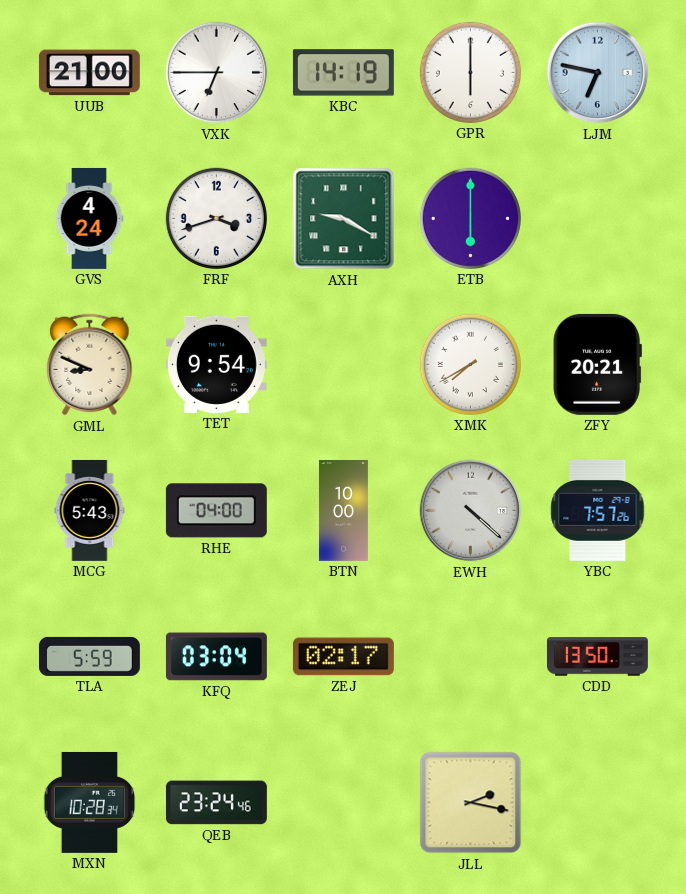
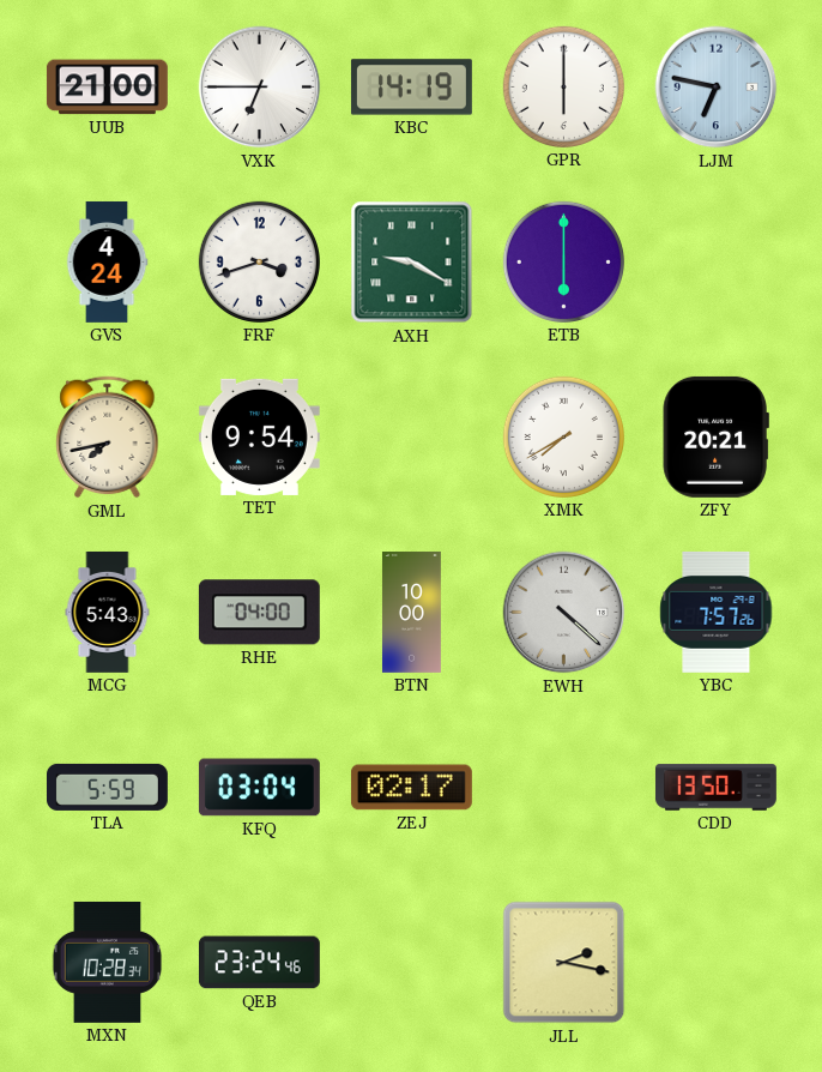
GML: 8:49 -> 7:43 (108, 438)
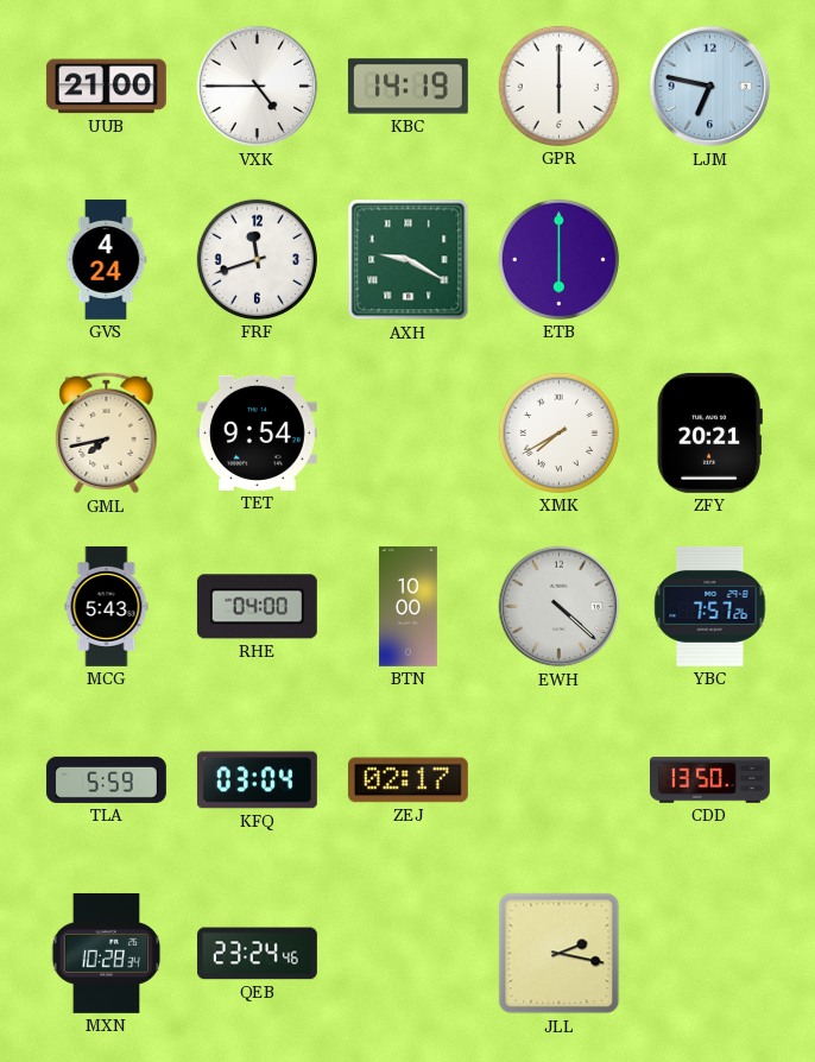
VXK: 6:45 -> 4:45 (258, 87)
FRF: 3:42 -> 11:42 (257, 259)
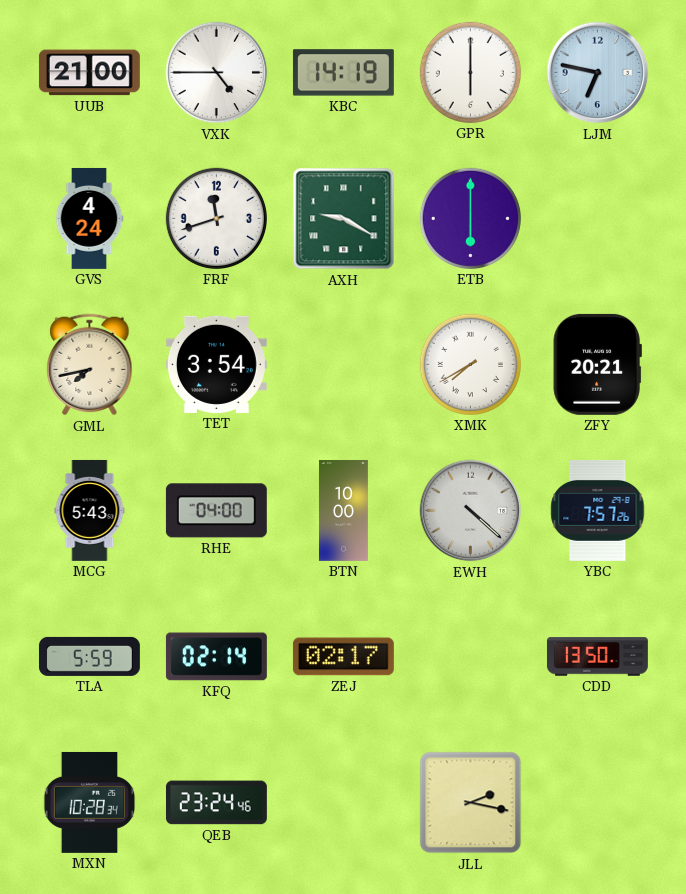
TET: 9:54 -> 3:54 (216, 364)
KFQ: 03:04 -> 02:14 (216, 657)
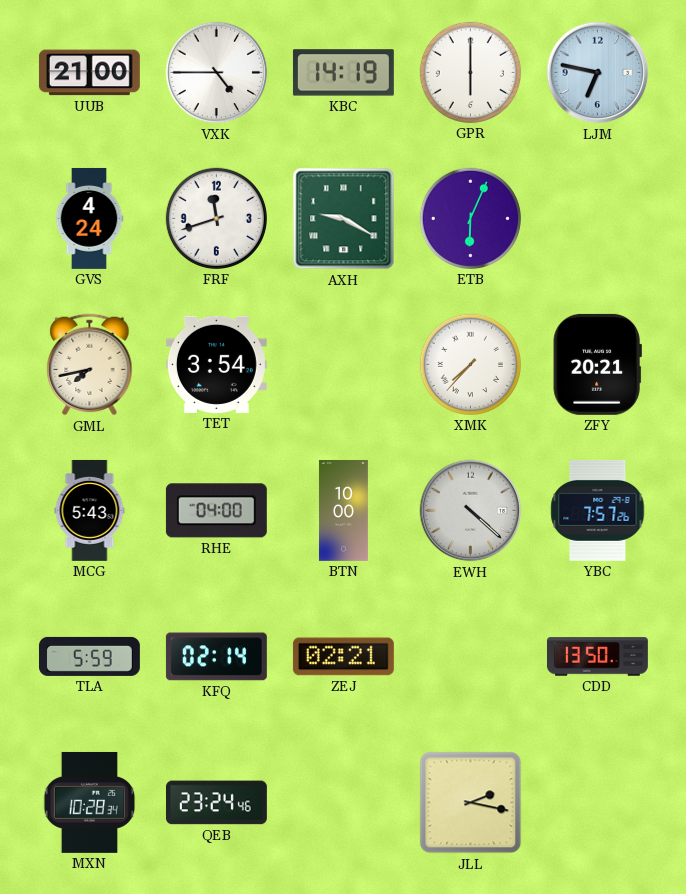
ETB: 6:00 -> 6:04 (470, 218)
XMK: 7:40 -> 7:37 (470, 364)
ZEJ: 02:17 -> 02:21 (343, 657)
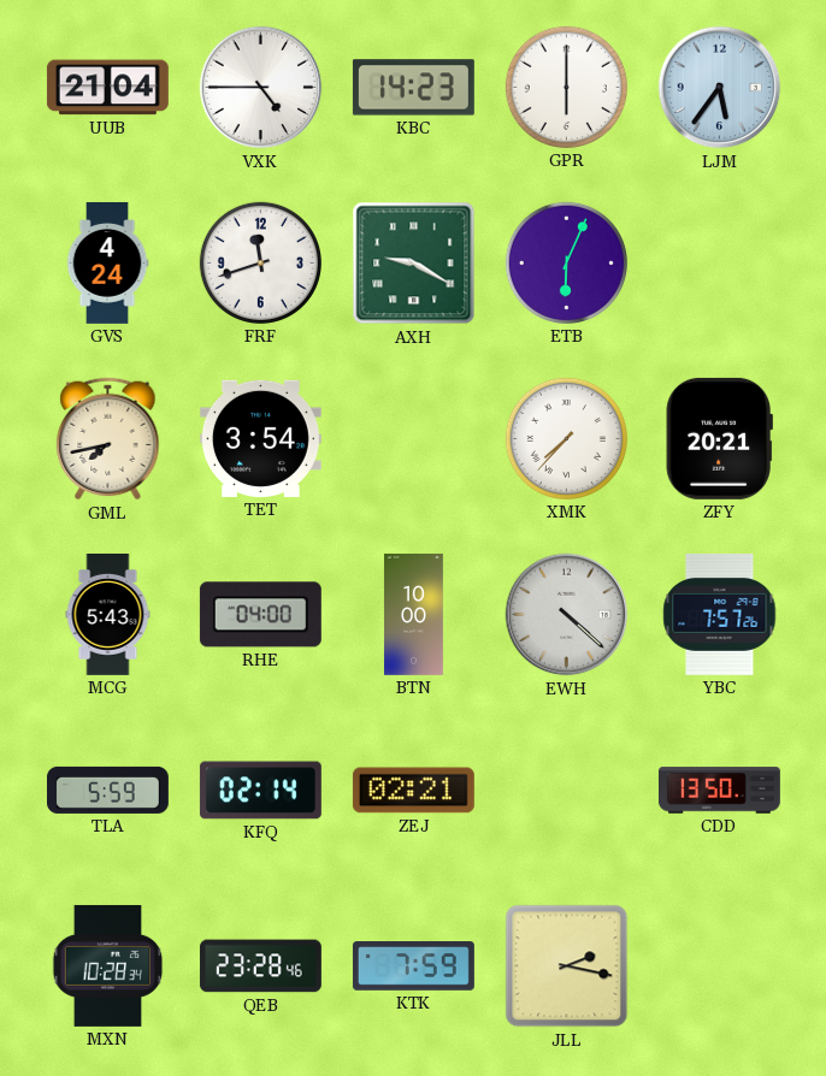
UUB: 21:00 -> 21:04 (107, 88)
KBC: 14:19 -> 14:23 (413, 88)
LJM: 6:47 -> 5:36 (720, 88)
QEB: 23:24 -> 23:28 (260, 966)
KTK: none -> 7:59 (413, 966)
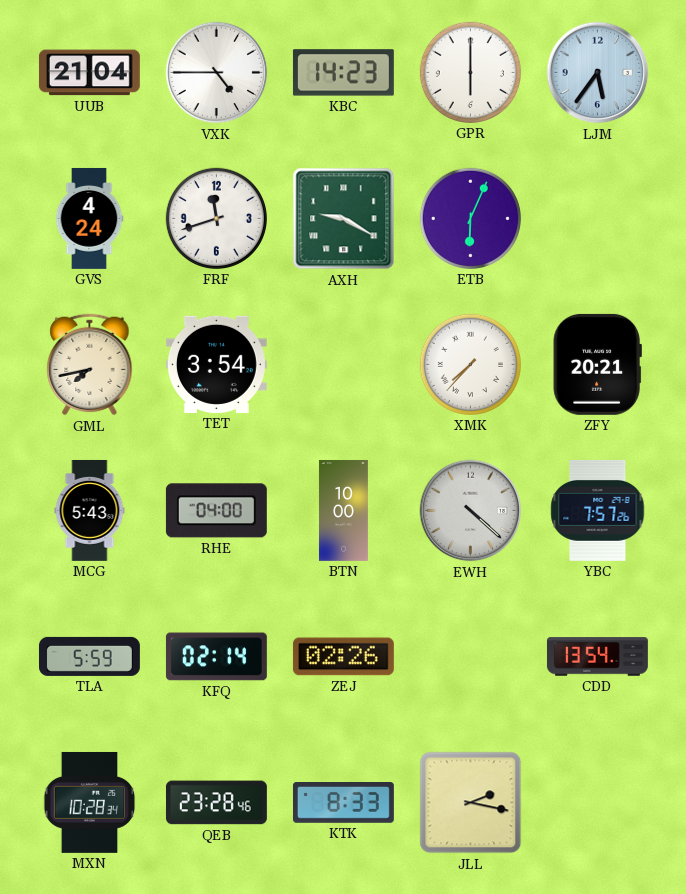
ZEJ: 02:21 -> 02:26 (343, 657)
CDD: 13:50 -> 13:54 (597, 657)
KTK: 7:59 -> 8:33 (343, 803)
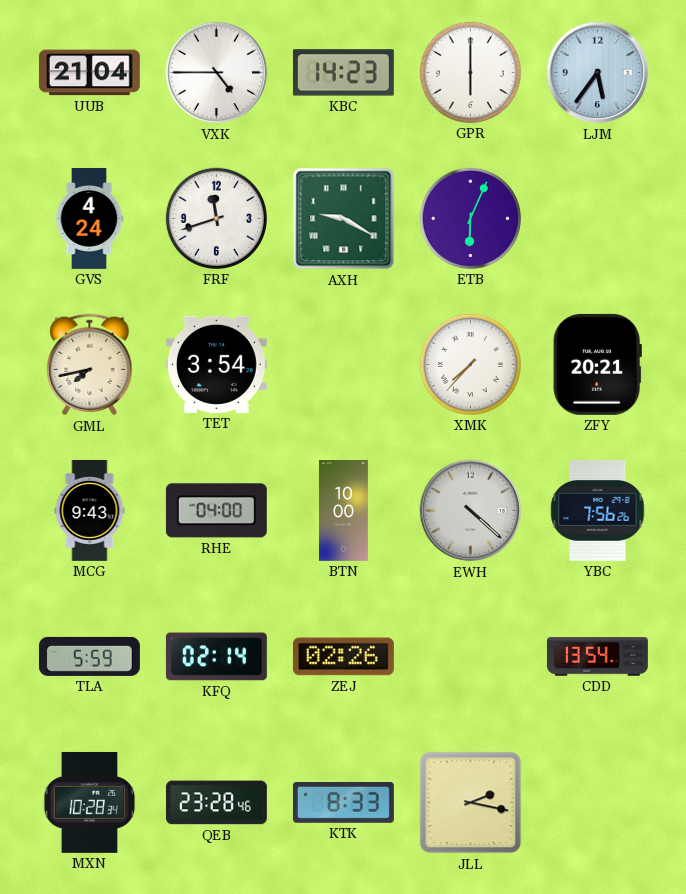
MCG: 5:43 -> 9:43 (90, 510)
YBC: 7:57 -> 7:56 (598, 510)
